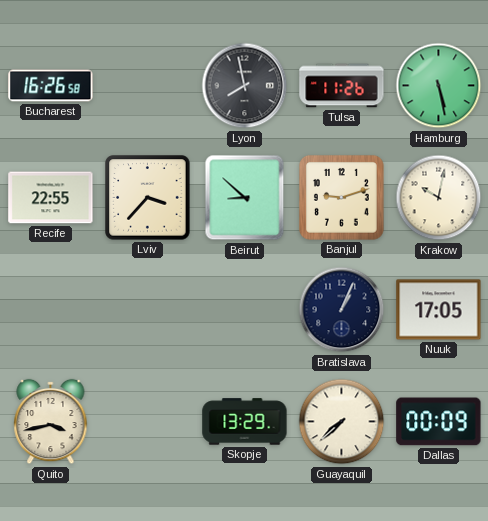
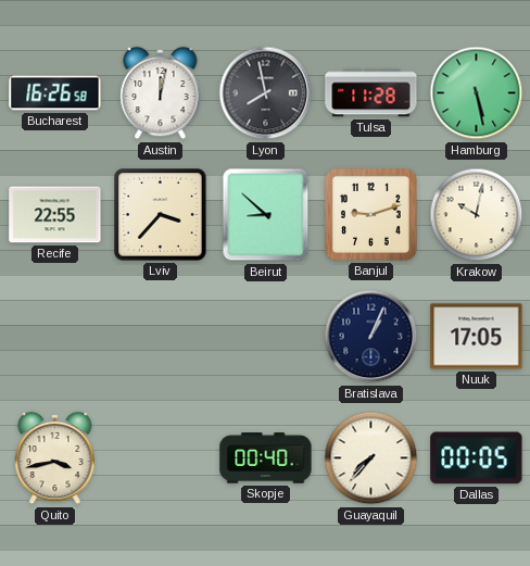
Austin: none -> 12:02 (161, 93)
Tulsa: 11:26 -> 11:28 (371, 93)
Skopje: 13:29 -> 00:40 (266, 458)
Guayaquil: 7:38 -> 7:37 (371, 458)
Dallas: 00:09 -> 00:05 (477, 458)
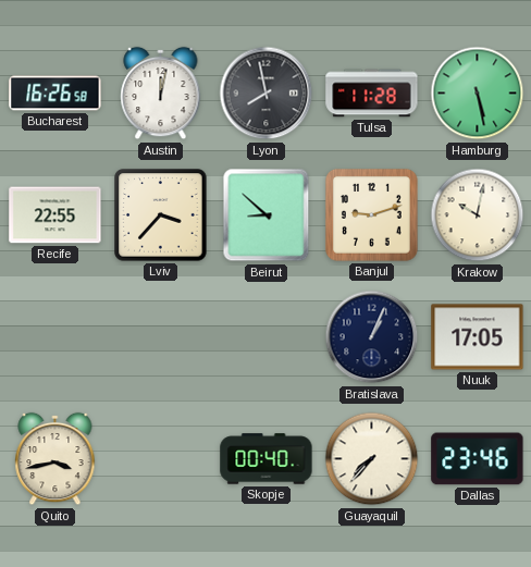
Dallas: 00:05 -> 23:46 (478, 459)
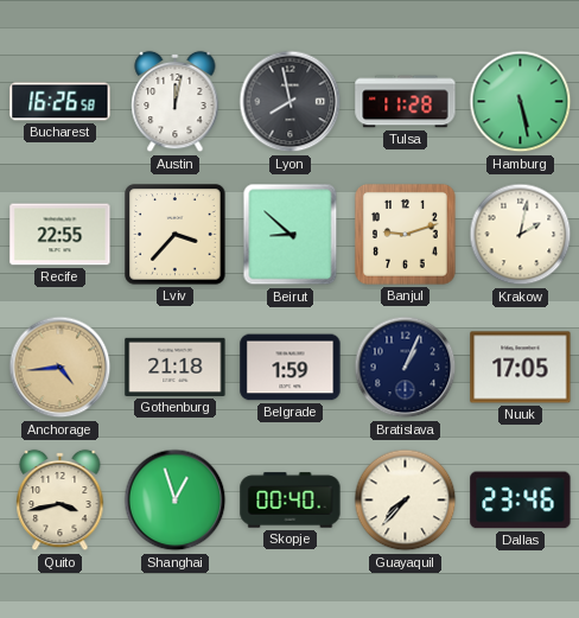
Krakow: 10:02 -> 2:02 (521, 235)
Anchorage: none -> 4:44 (61, 368)
Gothenburg: none -> 21:18 (176, 367)
Belgrade: none -> 1:59 (291, 368)
Shanghai: none -> 12:57 (176, 501)
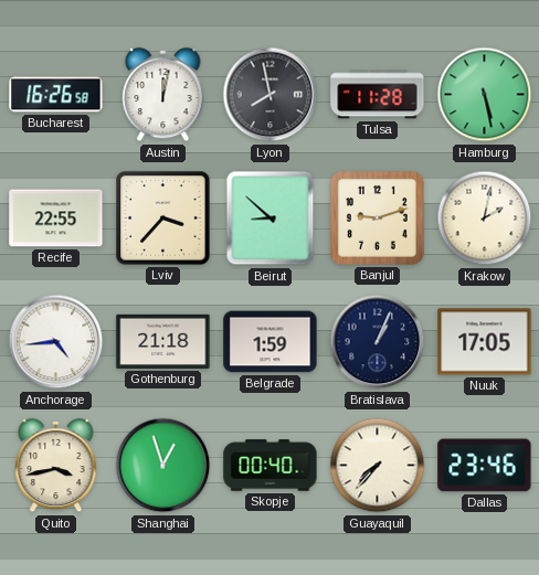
Anchorage dial: champagne -> white (56, 342)
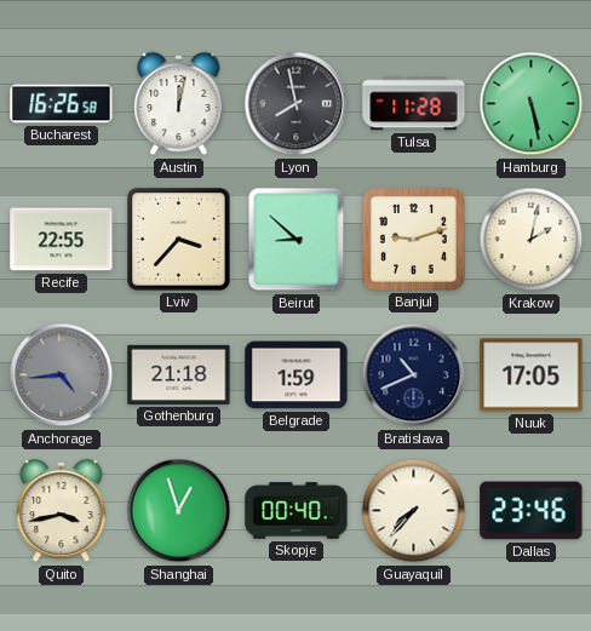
Anchorage dial: white -> grey (62, 375)
Bratislava: 1:04 -> 10:41 (414, 375)
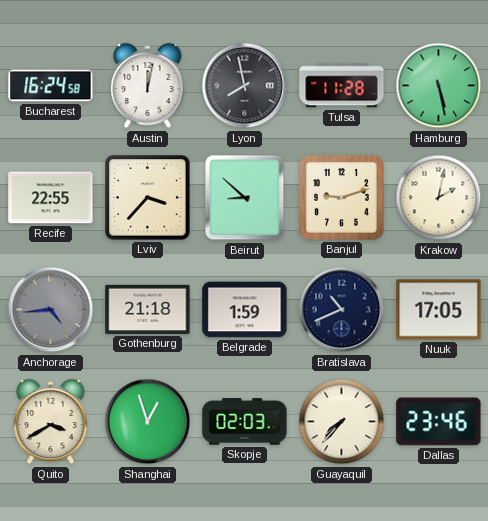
Bucharest: 16:26 -> 16:24 (51, 86)
Quito: 3:43 -> 3:40 (51, 422)
Skopje: 00:40 -> 02:03 (245, 422)
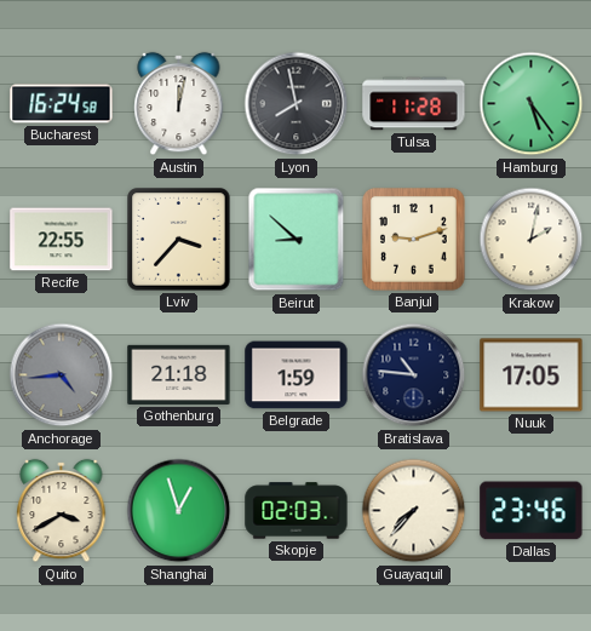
Hamburg: 5:28 -> 5:24 (532, 104)
Bratislava: 10:41 -> 10:46 (414, 375)
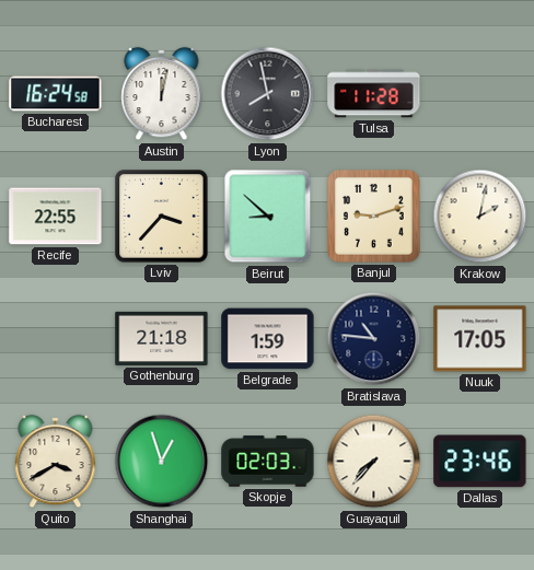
Hamburg: 5:24 -> none (532, 104)
Anchorage: 4:44 -> none (62, 375)
